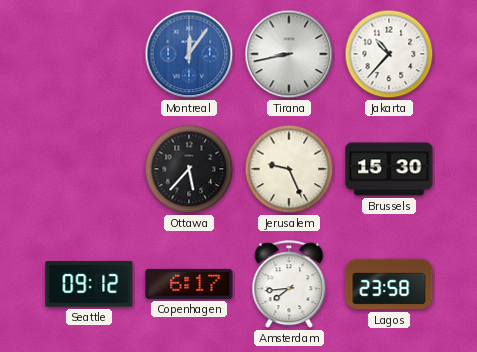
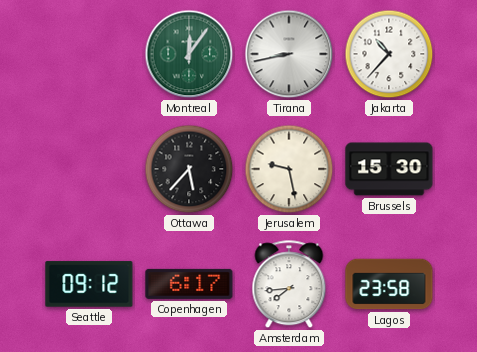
Montreal dial: blue -> green (189, 54)
Jerusalem: 9:26 -> 9:28 (289, 169)
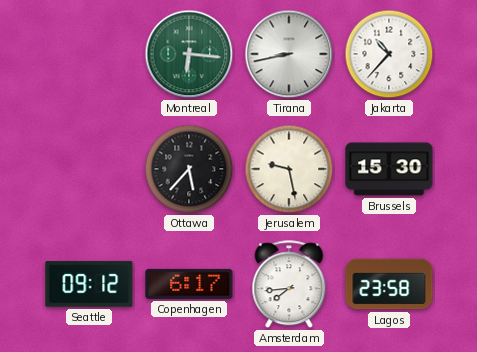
Montreal: 12:06 -> 6:16 (189, 54)
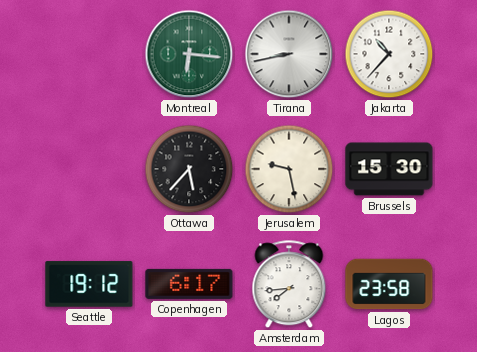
Seattle: 09:12 -> 19:12 (89, 284)
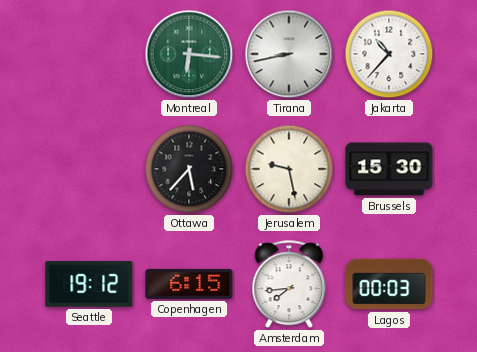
Copenhagen: 6:17 -> 6:15 (189, 284)
Lagos: 23:58 -> 00:03 (389, 284)
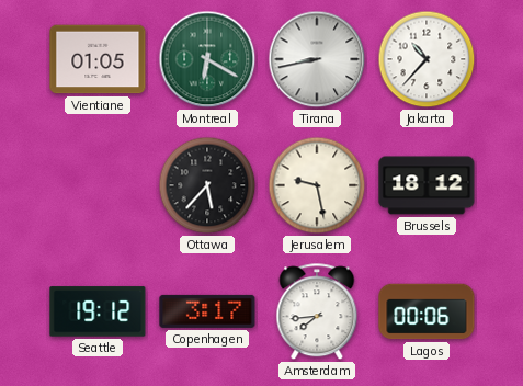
Vientiane: none -> 01:05 (98, 59)
Montreal: 6:16 -> 6:20 (207, 59)
Brussels: 15:30 -> 18:12 (427, 185)
Copenhagen: 6:15 -> 3:17 (207, 311)
Lagos: 00:03 -> 00:06 (427, 311)
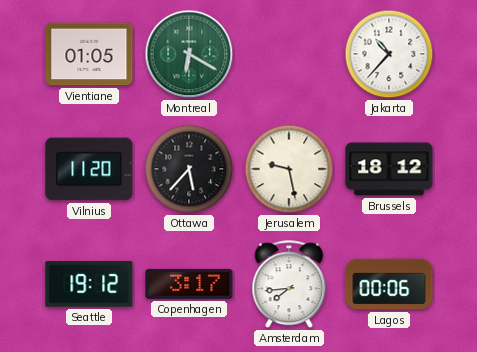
Tirana: 8:43 -> none (317, 59)
Vilnius: none -> 11:20 (89, 169)
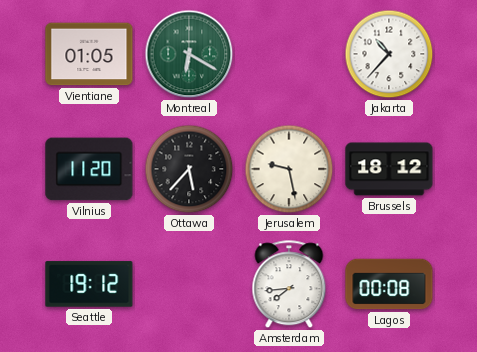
Copenhagen: 3:17 -> none (189, 284)
Lagos: 00:06 -> 00:08 (389, 284)
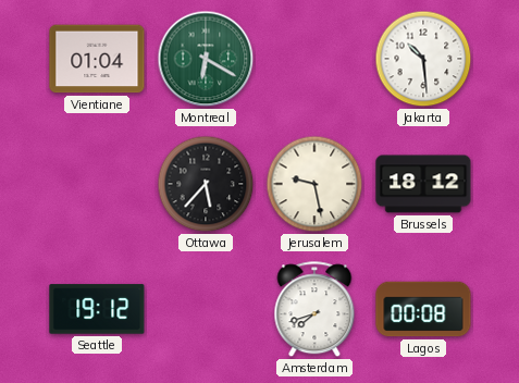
Vientiane: 01:05 -> 01:04 (97, 59)
Jakarta: 10:37 -> 10:29 (423, 59)
Vilnius: 11:20 -> none (89, 169)
Amsterdam: 7:44 -> 7:42 (314, 310)
